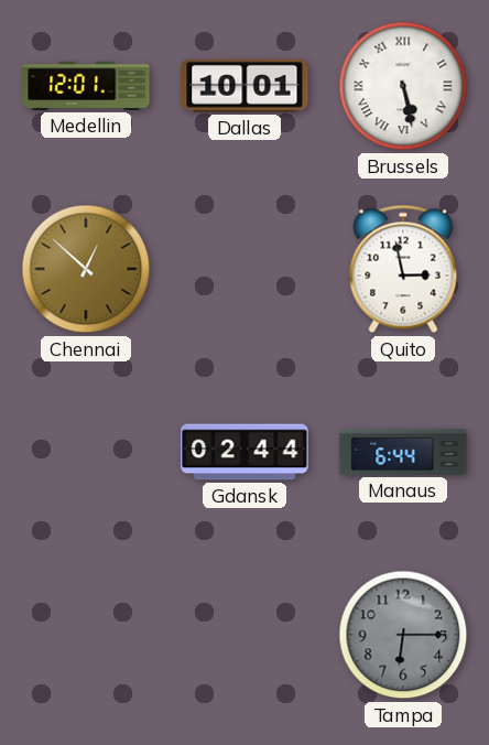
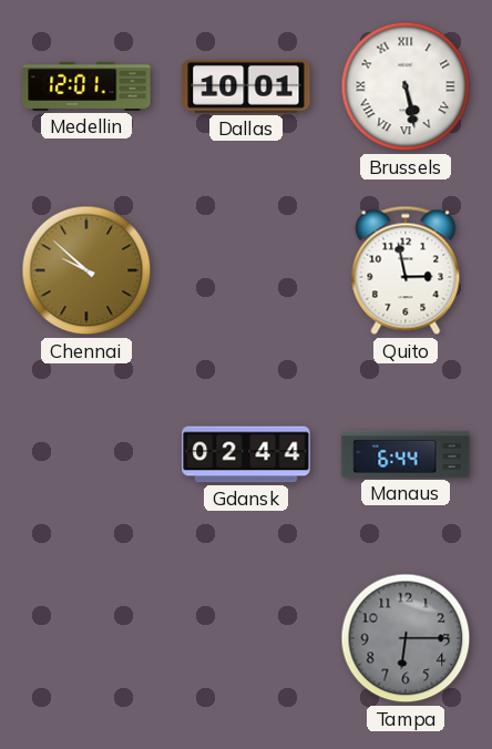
Chennai: 12:52 -> 9:52 (86, 270)
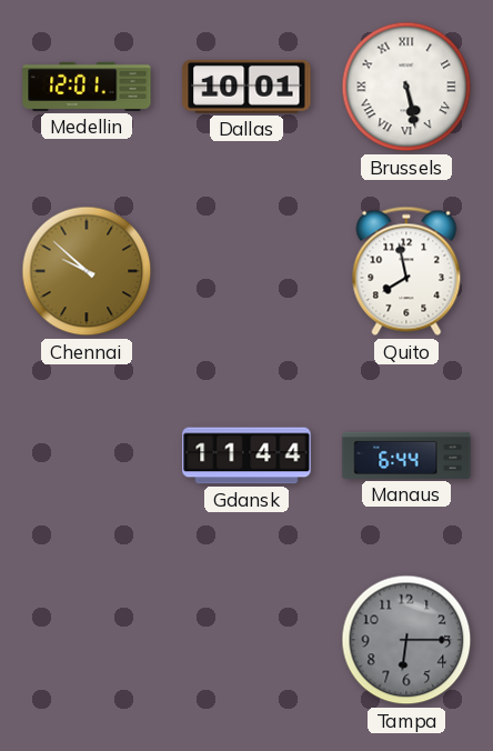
Quito: 2:58 -> 7:58 (406, 271)
Gdansk: 02:44 -> 11:44 (247, 455)
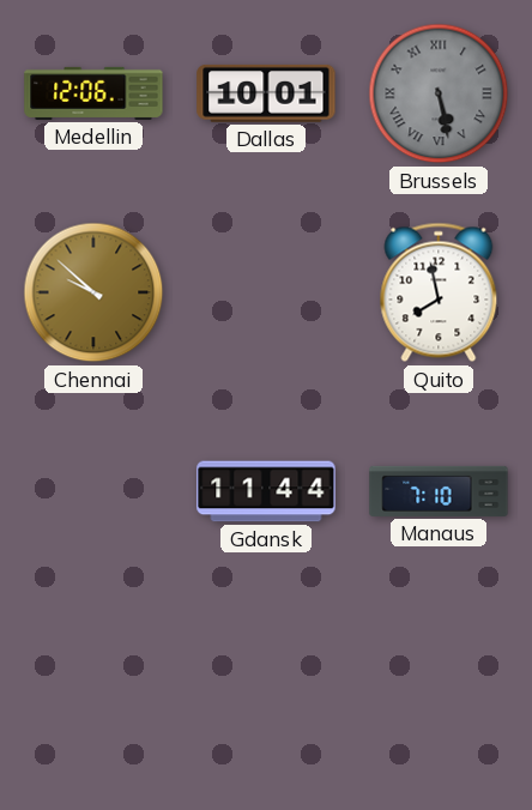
Medellin: 12:01 -> 12:06 (93, 93)
Brussels dial: white -> grey (439, 93)
Manaus: 6:44 -> 7:10 (439, 491)
Tampa: 6:15 -> none (406, 640)
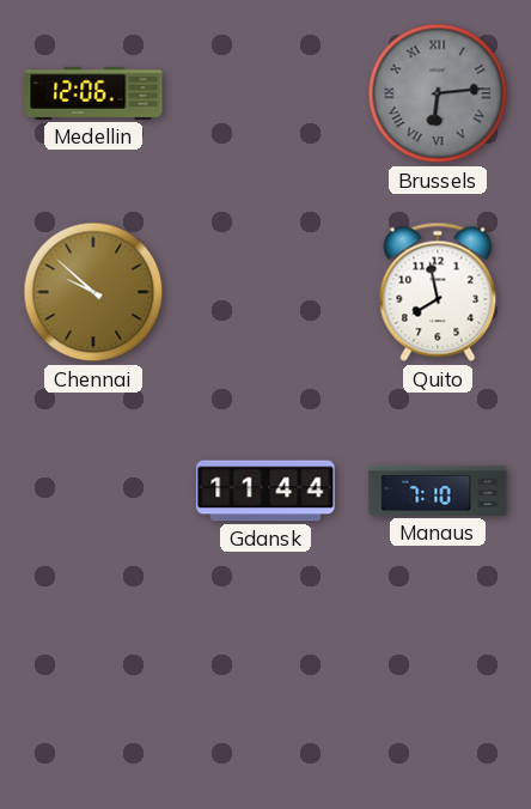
Dallas: 10:01 -> none (266, 93)
Brussels: 5:28 -> 6:14 (438, 93)
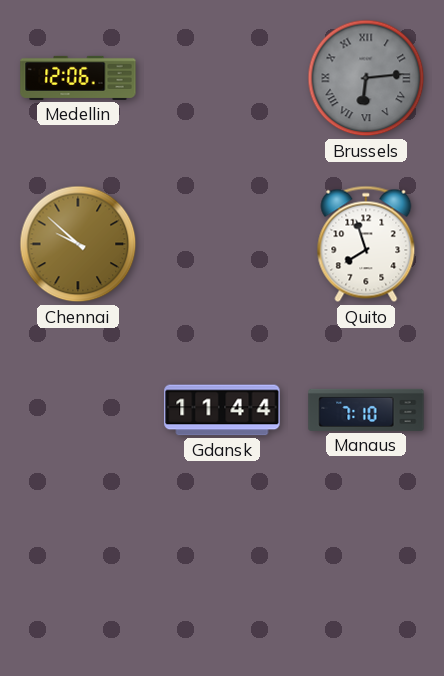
Quito: 7:58 -> 7:57 (366, 244)
